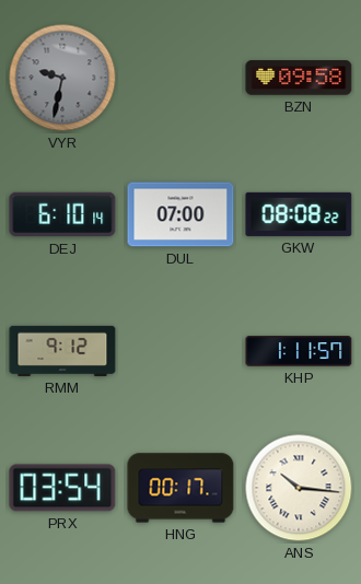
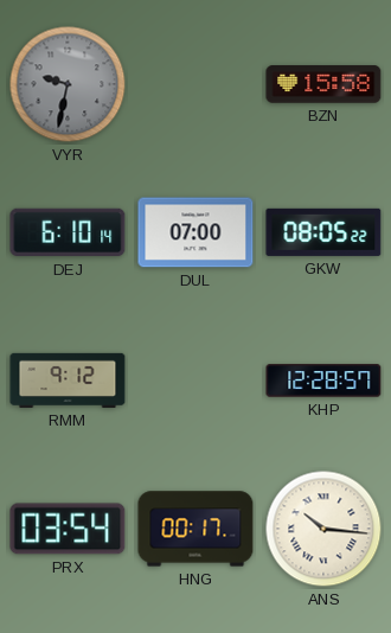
BZN: 09:58 -> 15:58 (323, 84)
GKW: 08:08 -> 08:05 (323, 232)
KHP: 1:11 -> 12:28 (323, 381)
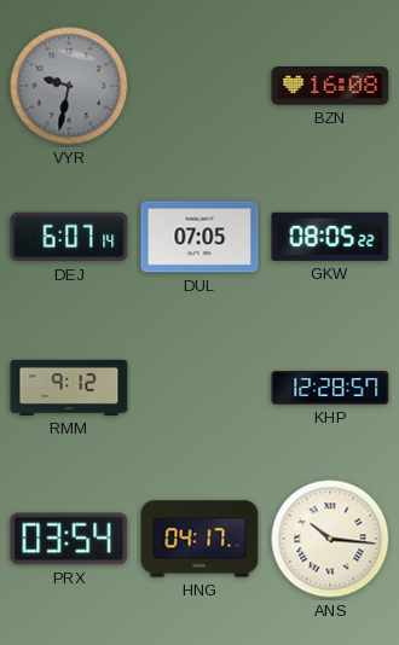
BZN: 15:58 -> 16:08 (330, 86)
DEJ: 6:10 -> 6:07 (69, 237)
DUL: 07:00 -> 07:05 (199, 237)
HNG: 00:17 -> 04:17 (199, 539)
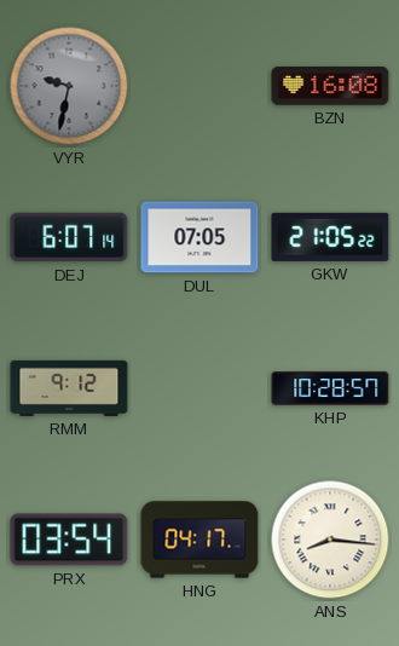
GKW: 08:05 -> 21:05 (330, 237)
KHP: 12:28 -> 10:28 (330, 388)
ANS: 10:16 -> 8:16 (330, 540)
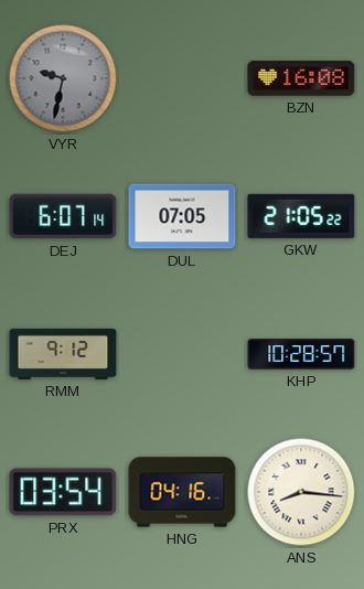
HNG: 04:17 -> 04:16 (182, 492)
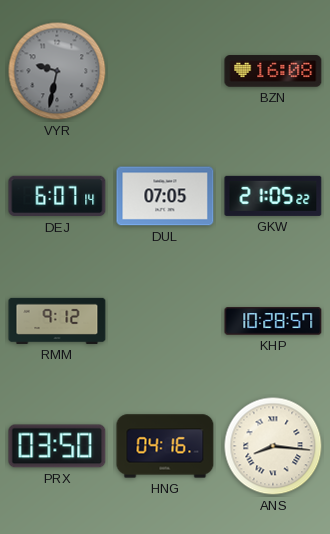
PRX: 03:54 -> 03:50 (57, 446)
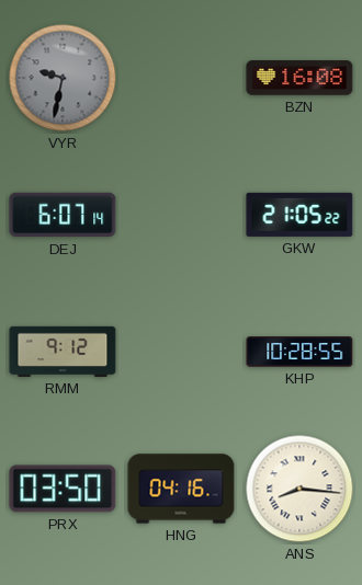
DUL: 07:05 -> none (165, 196)
KHP: 10:28:57 -> 10:28:55 (299, 352)
